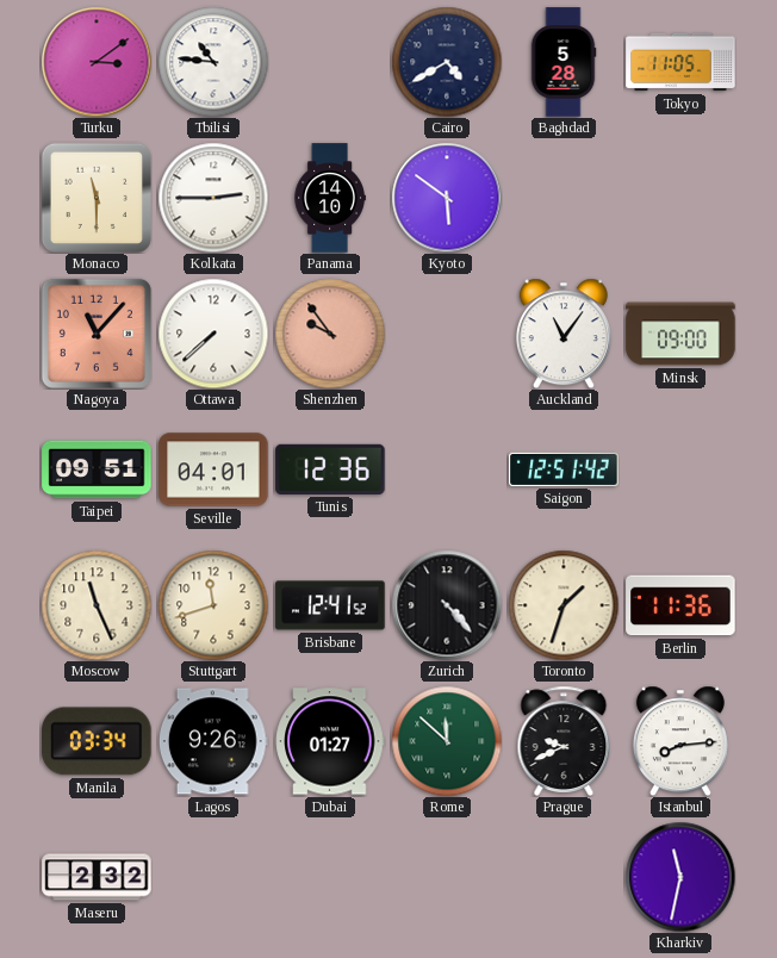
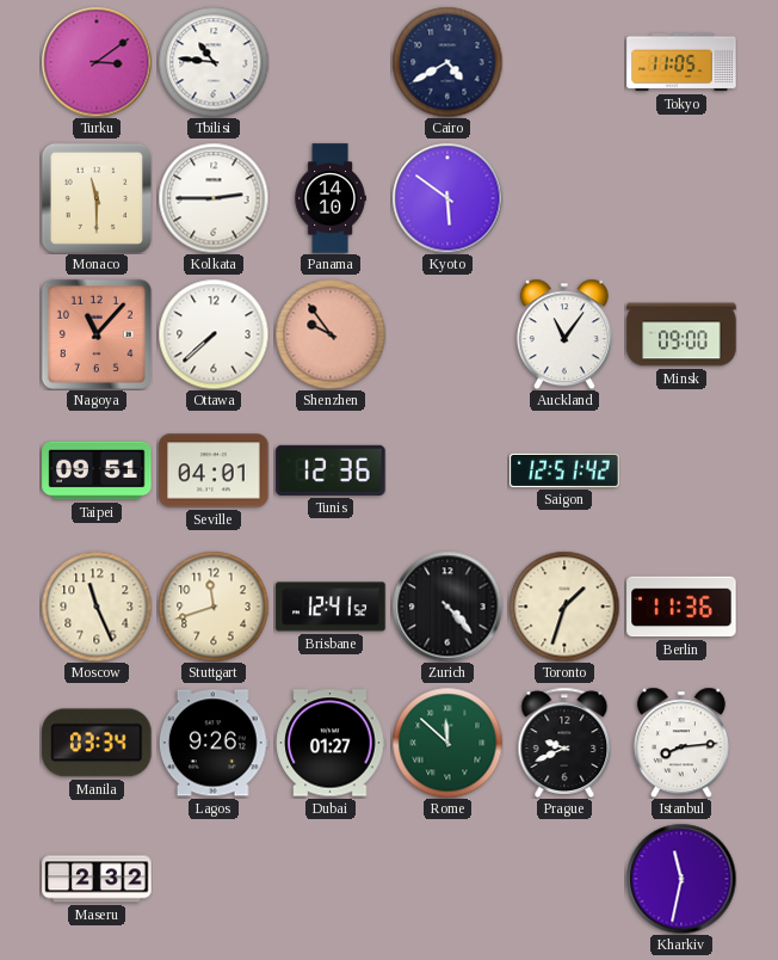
Baghdad: 5:28 -> none (564, 62)
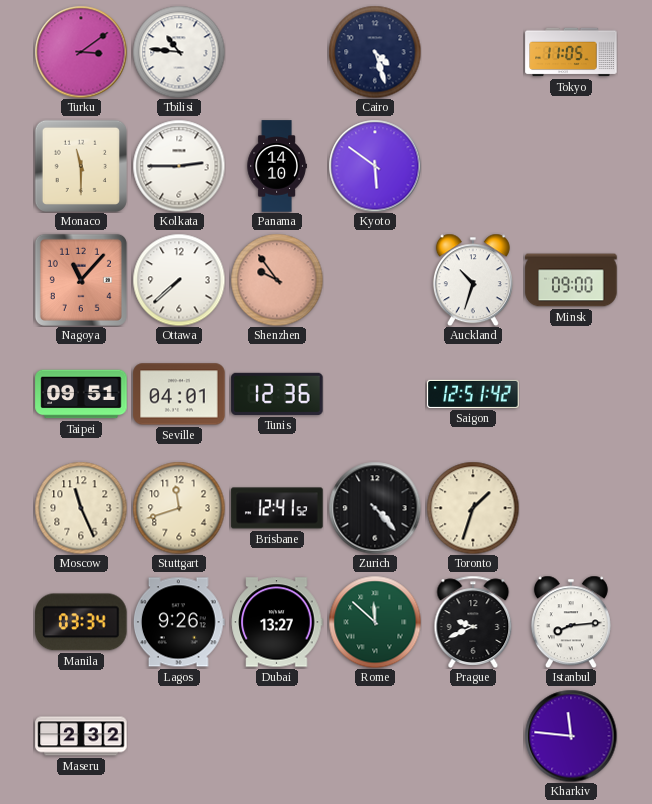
Cairo: 4:40 -> 4:27 (375, 52)
Auckland: 11:06 -> 10:33 (473, 280)
Berlin: 11:36 -> none (681, 607)
Dubai: 01:27 -> 13:27 (277, 622)
Kharkiv: 11:32 -> 11:46 (571, 736)
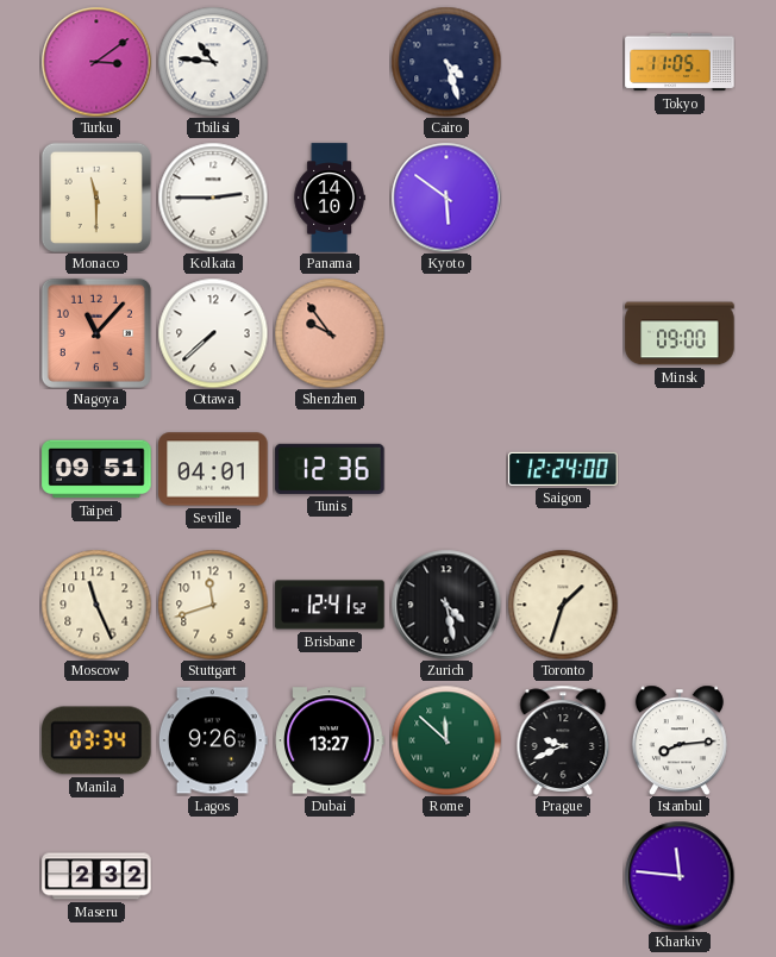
Auckland: 10:33 -> none (473, 280)
Saigon: 12:51 -> 12:24 (563, 469)
Zurich: 4:23 -> 4:28 (446, 605)
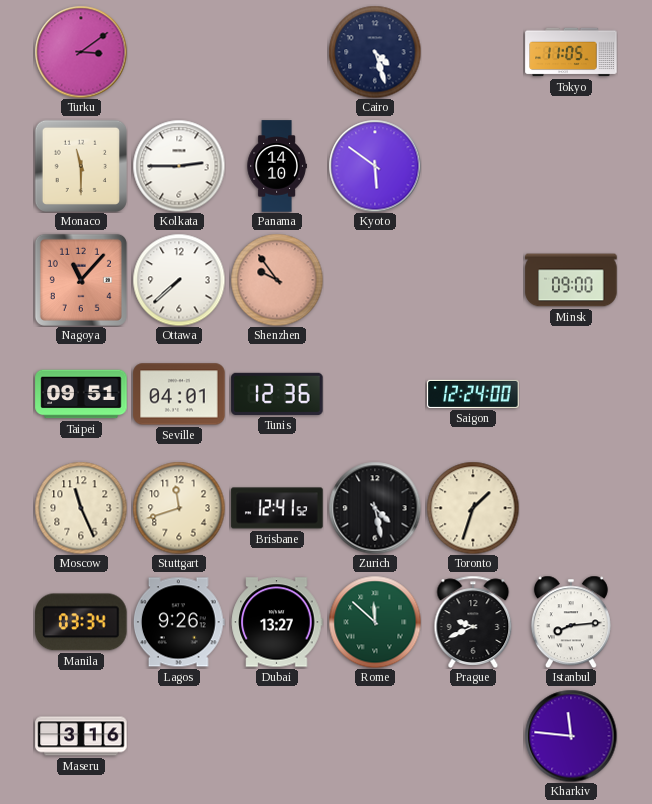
Tbilisi: 10:46 -> none (213, 62)
Maseru: 2:32 -> 3:16 (81, 736)
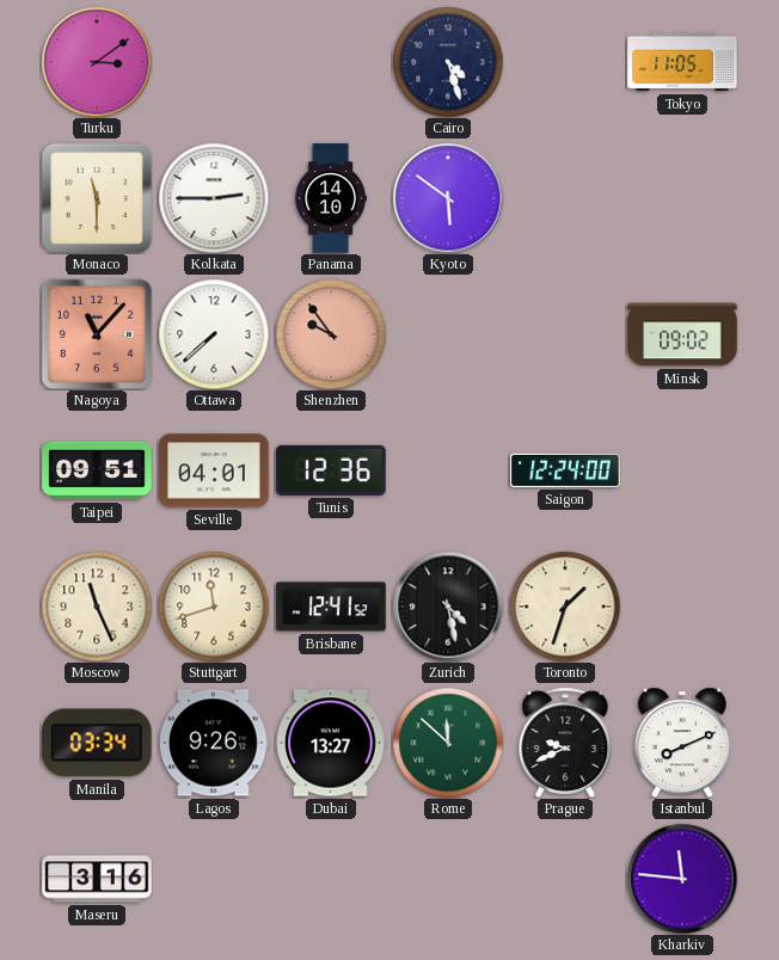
Minsk: 09:00 -> 09:02 (682, 334)
Istanbul: 8:14 -> 8:11 (682, 743)
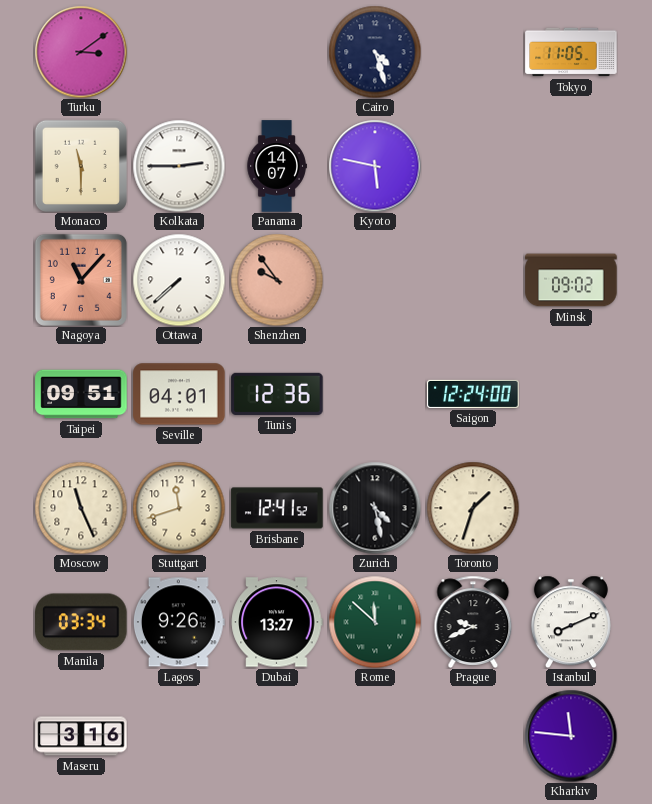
Panama: 14:10 -> 14:07 (277, 166)
Kyoto: 5:51 -> 5:47 (375, 166)
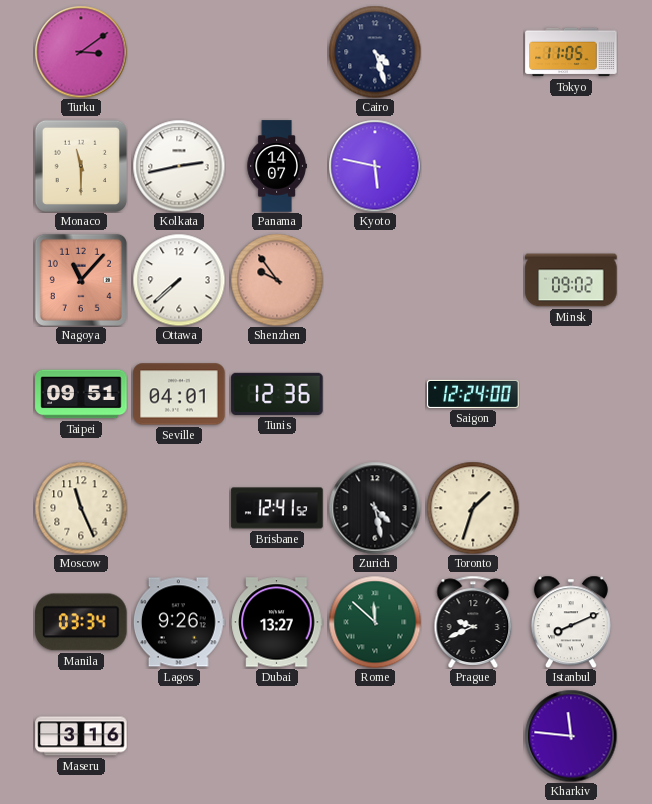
Kolkata: 2:45 -> 2:43 (179, 166)
Stuttgart: 11:42 -> none (179, 508)
